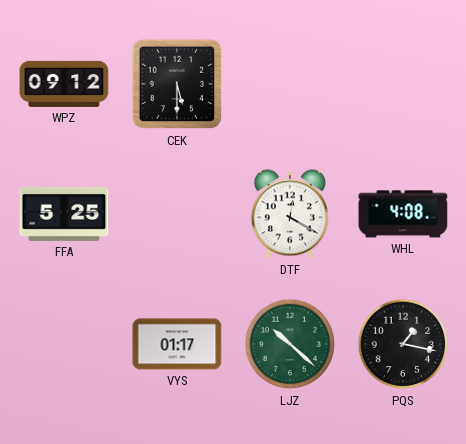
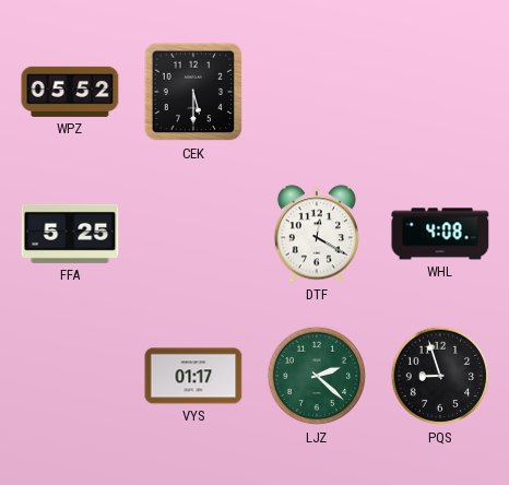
WPZ: 09:12 -> 05:52 (70, 92)
LJZ: 10:22 -> 2:22 (317, 376)
PQS: 1:17 -> 8:57 (440, 376)
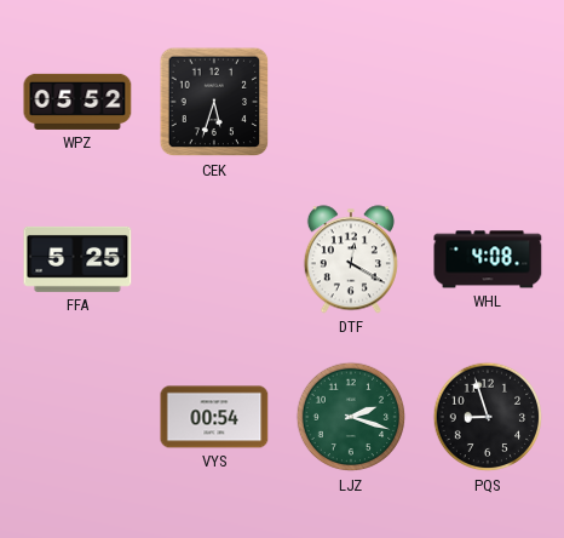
CEK: 5:30 -> 5:33 (214, 102)
VYS: 01:17 -> 00:54 (214, 417)
LJZ: 2:22 -> 2:18 (351, 417)
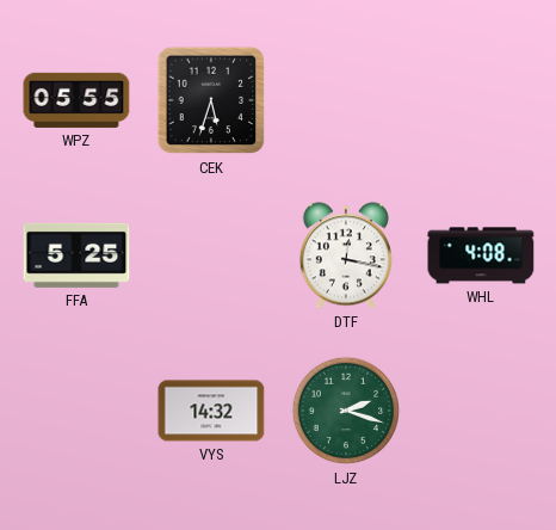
WPZ: 05:52 -> 05:55 (76, 100)
DTF: 12:20 -> 12:17 (346, 255)
VYS: 00:54 -> 14:32 (211, 411)
PQS: 8:57 -> none (488, 417)
